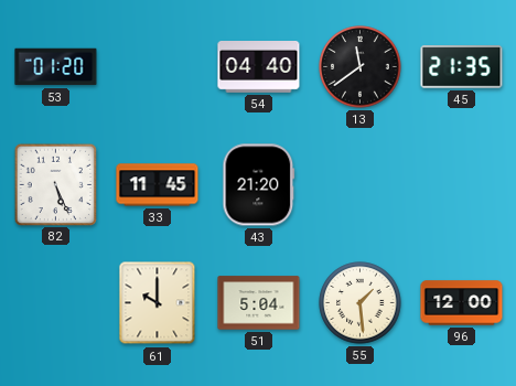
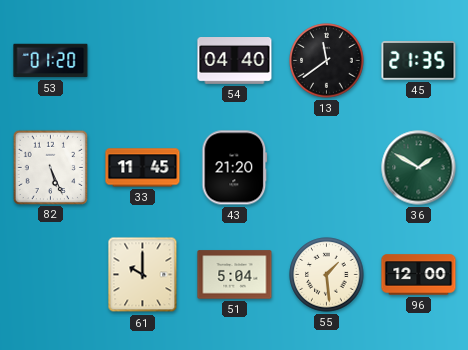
36: none -> 1:50 (419, 168)
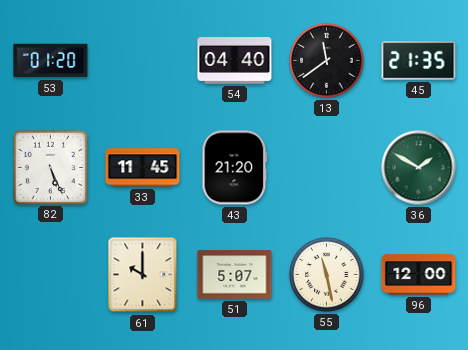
51: 5:04 -> 5:07 (235, 275)
55: 1:29 -> 11:28 (327, 275)
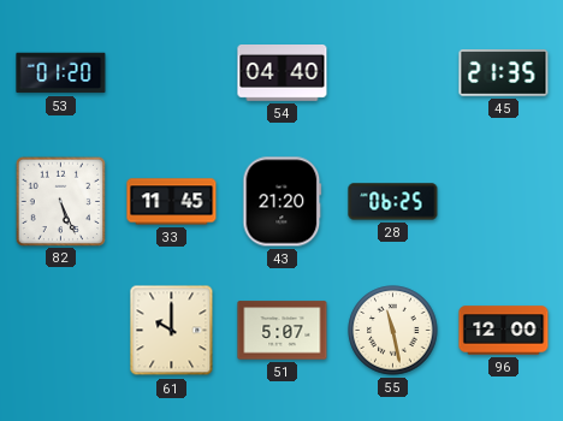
13: 11:39 -> none (327, 61)
28: none -> 06:25 (393, 202)
36: 1:50 -> none (419, 168)
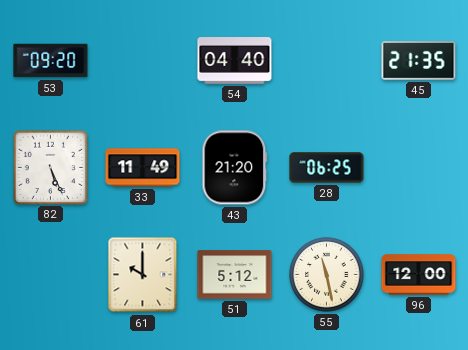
53: 01:20 -> 09:20 (51, 61)
33: 11:45 -> 11:49 (143, 168)
51: 5:07 -> 5:12 (235, 275)
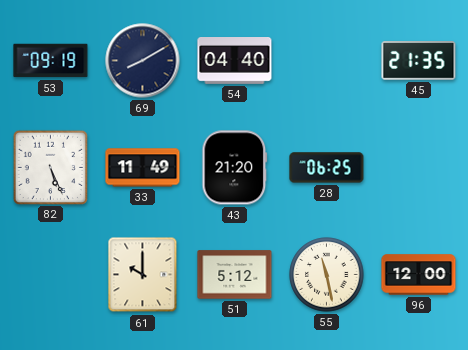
53: 09:20 -> 09:19 (51, 61)
69: none -> 8:10 (143, 61)
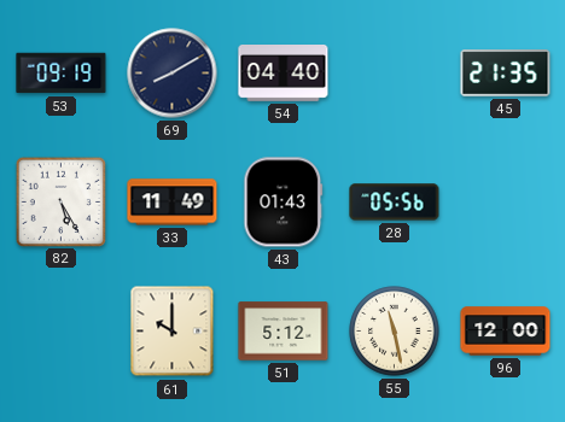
82: 5:26 -> 5:25 (60, 201)
43: 21:20 -> 01:43 (284, 203)
28: 06:25 -> 05:56 (395, 203)
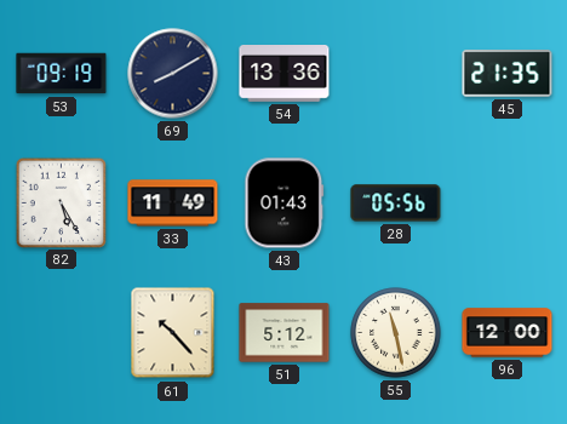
54: 04:40 -> 13:36 (285, 74)
61: 10:00 -> 10:23 (173, 333)
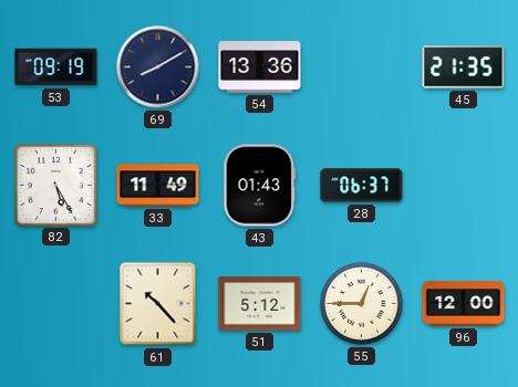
28: 05:56 -> 06:37 (362, 186)
55: 11:28 -> 12:45 (362, 304)
